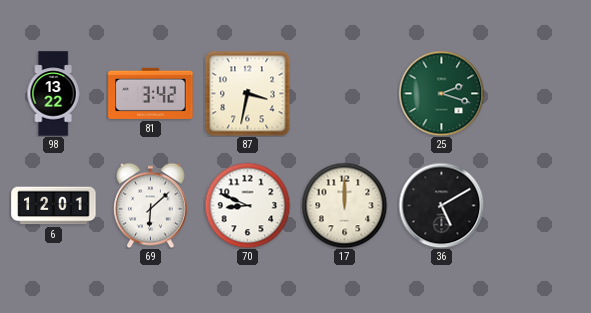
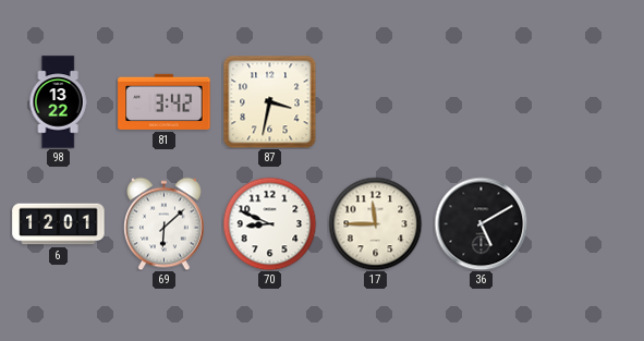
25: 2:18 -> none (441, 93)
17: 12:00 -> 11:45 (375, 223)
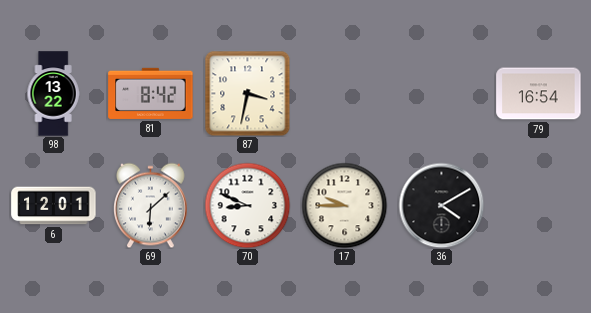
81: 3:42 -> 8:42 (151, 93)
79: none -> 16:54 (539, 94)
17: 11:45 -> 9:45 (344, 205)
36: 5:10 -> 4:10 (441, 205)
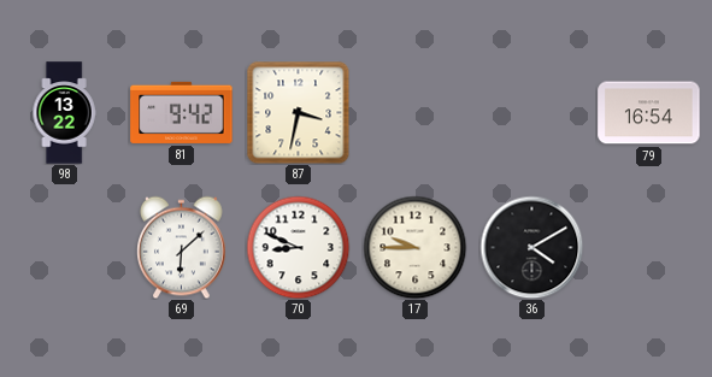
81: 8:42 -> 9:42 (182, 112)
6: 12:01 -> none (54, 206)
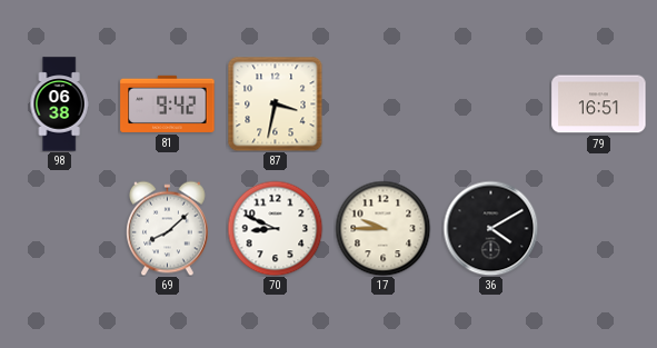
98: 13:22 -> 06:38 (59, 105)
79: 16:54 -> 16:51 (599, 105)
69: 6:08 -> 8:08 (168, 228)
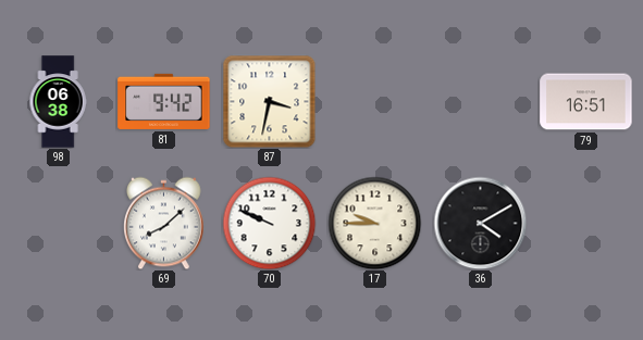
70: 8:49 -> 9:49 (269, 223)
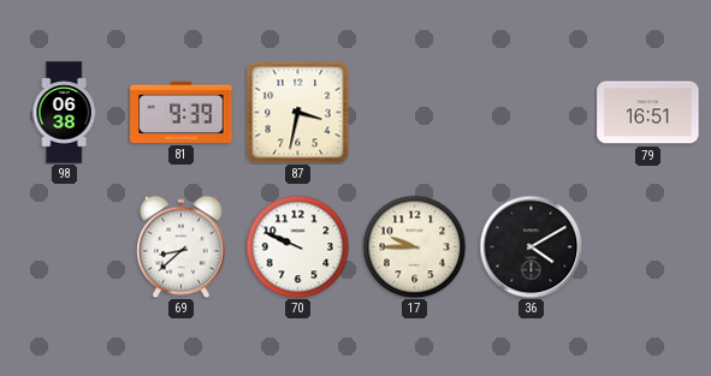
81: 9:42 -> 9:39 (182, 112)
69: 8:08 -> 8:38 (182, 246)
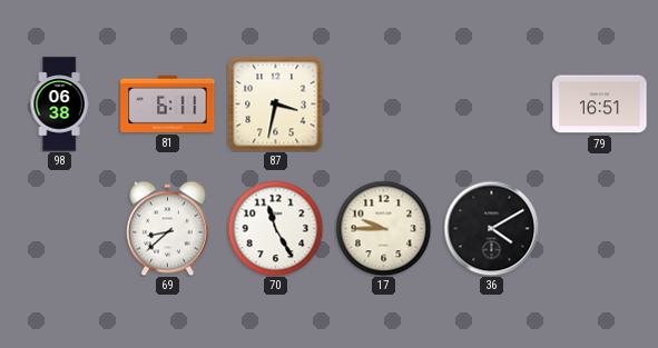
81: 9:39 -> 6:11 (168, 103)
70: 9:49 -> 11:25 (275, 228)
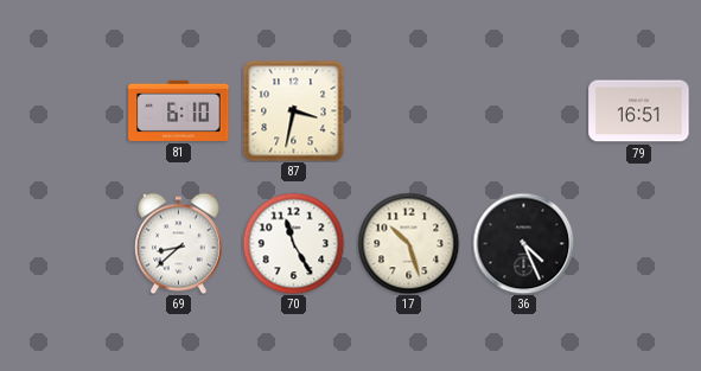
98: 06:38 -> none (59, 105)
81: 6:11 -> 6:10 (179, 110)
17: 9:45 -> 10:27 (408, 243)
36: 4:10 -> 4:26 (523, 243)
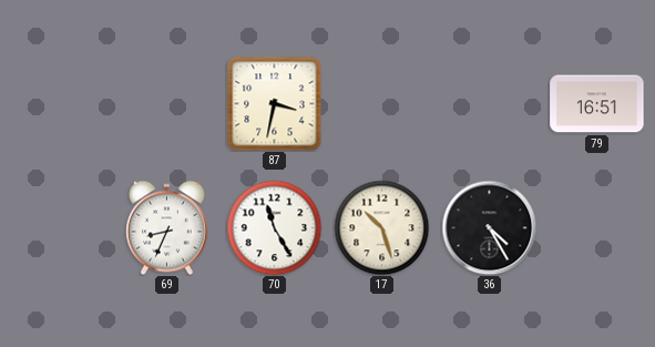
81: 6:10 -> none (179, 110)
69: 8:38 -> 8:34 (167, 227)
36: 4:26 -> 4:25 (489, 227)
